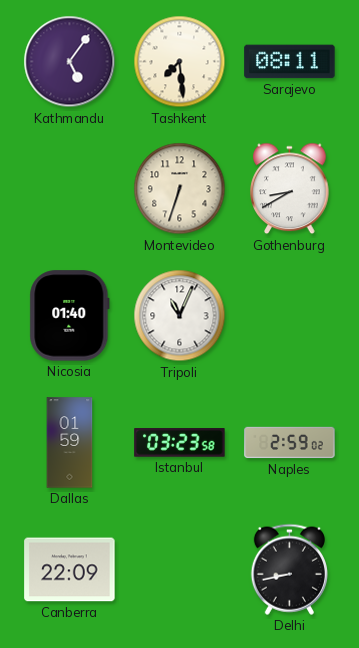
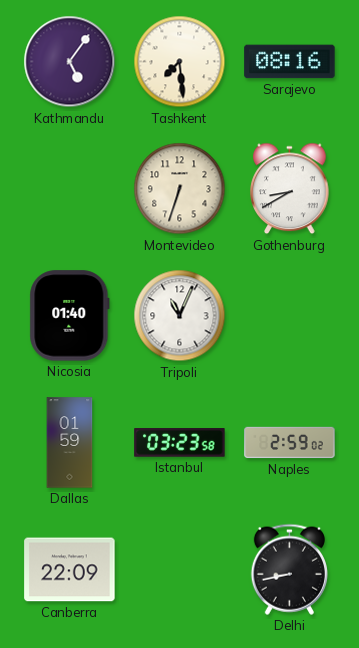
Sarajevo: 08:11 -> 08:16 (290, 62)
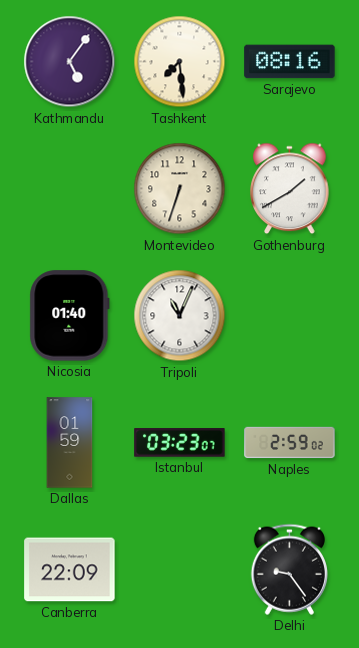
Gothenburg: 8:40 -> 1:40 (290, 189)
Istanbul: 03:23:58 -> 03:23:07 (180, 443)
Delhi: 8:43 -> 9:24 (289, 569)
